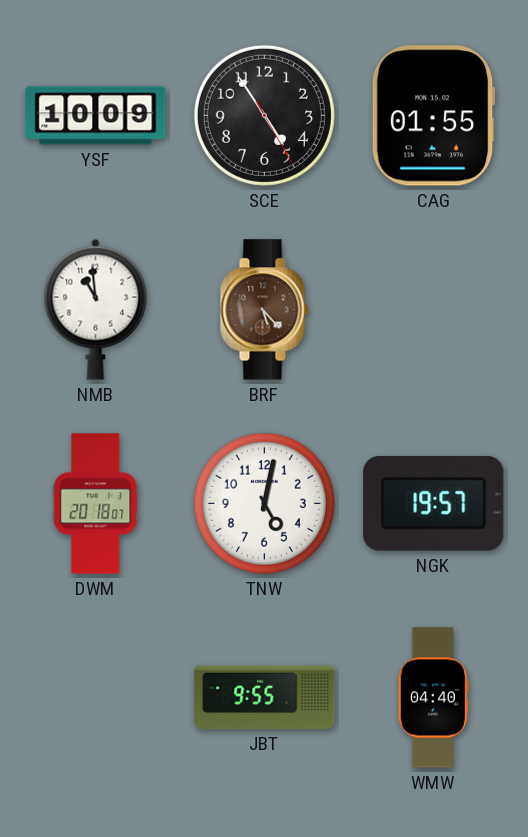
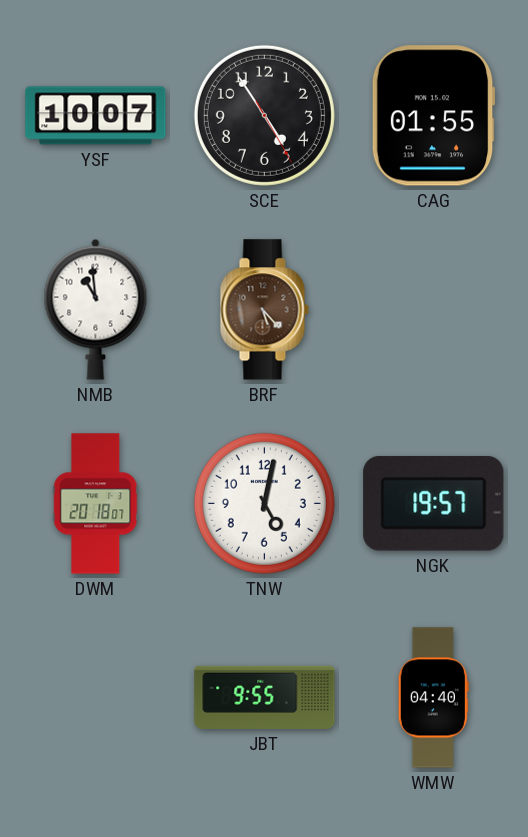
YSF: 10:09 -> 10:07 (96, 116)
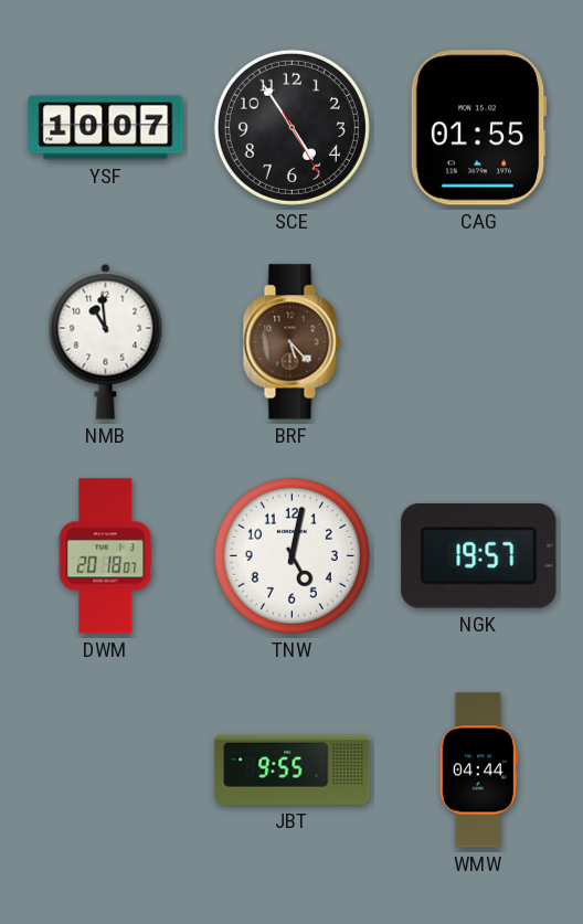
WMW: 04:40 -> 04:44 (478, 771)
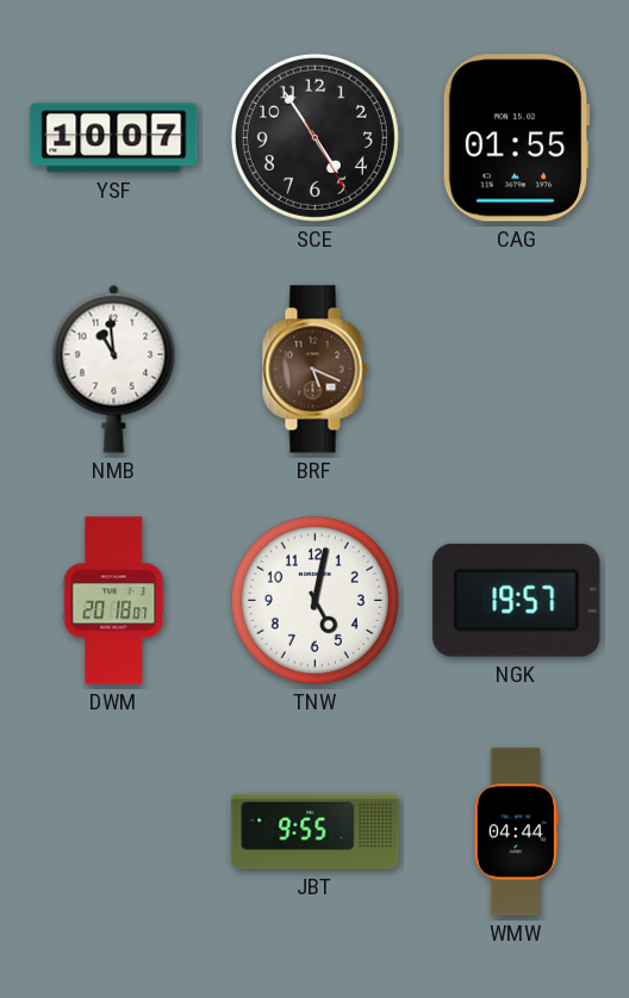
BRF: 5:23 -> 5:19 (314, 370)
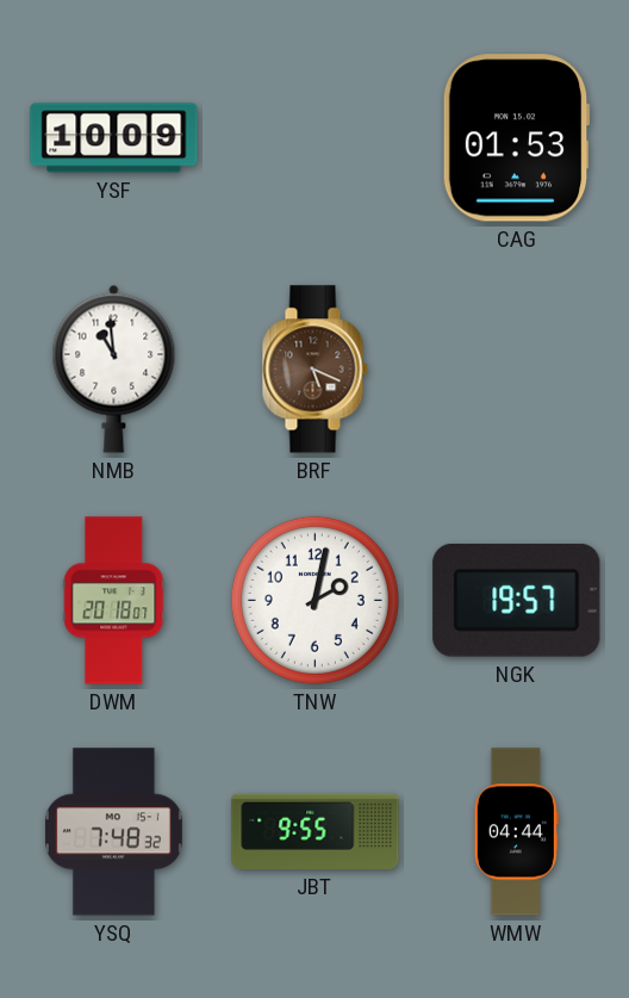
YSF: 10:07 -> 10:09 (114, 138)
SCE: 4:54 -> none (314, 137)
CAG: 01:55 -> 01:53 (516, 138)
TNW: 5:02 -> 2:02 (314, 600)
YSQ: none -> 7:48 (113, 832)
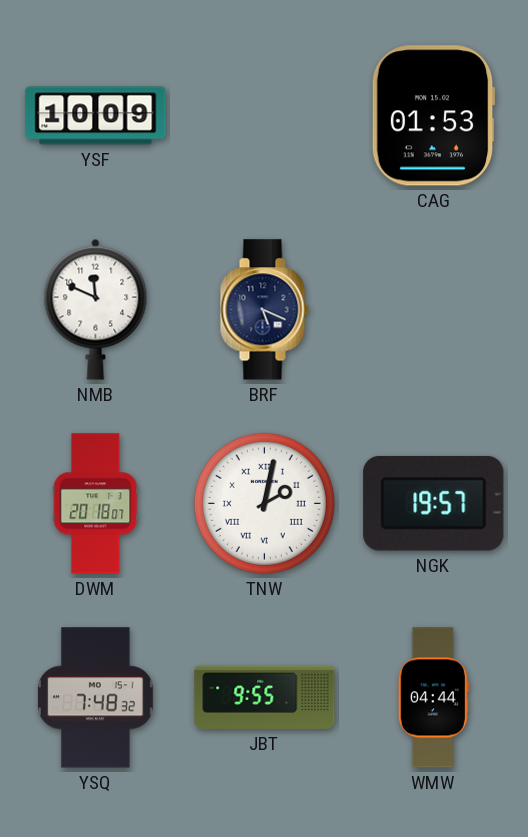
NMB: 10:59 -> 11:49 (96, 309)
BRF dial: brown -> navy (264, 310)
TNW numerals: Arabic -> Roman (264, 503)
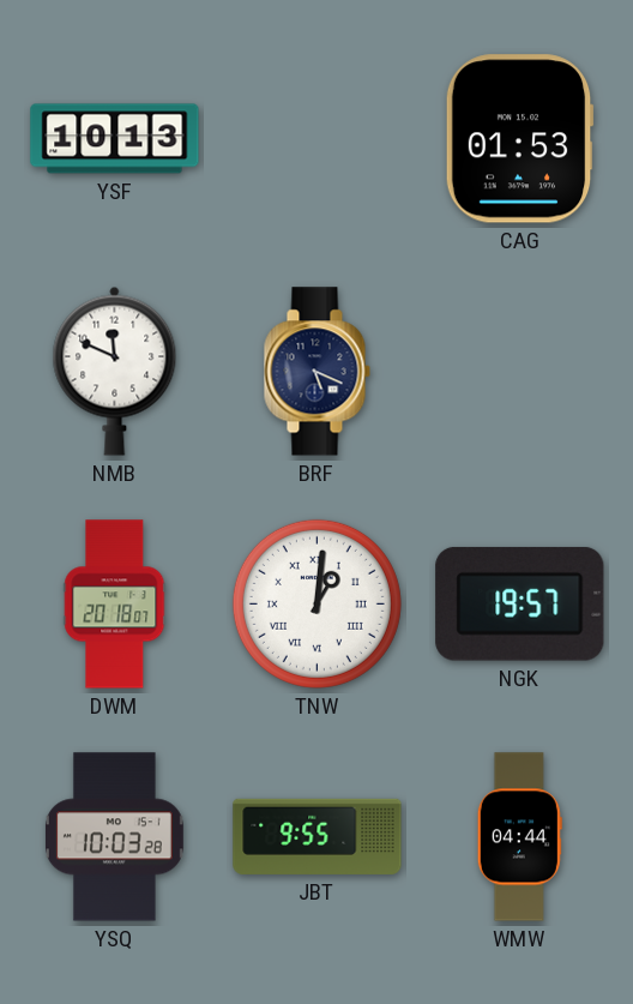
YSF: 10:09 -> 10:13 (115, 139)
TNW: 2:02 -> 1:01 (316, 603)
YSQ: 7:48 -> 10:03 (114, 837)
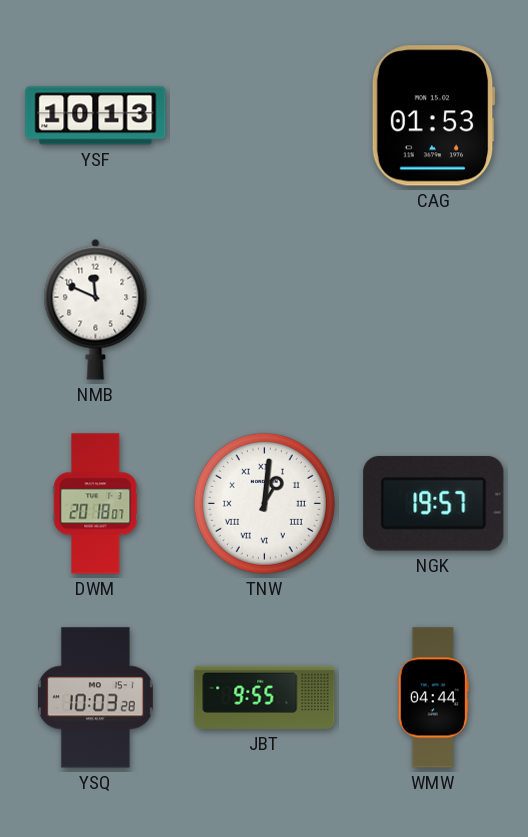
BRF: 5:19 -> none (316, 372)
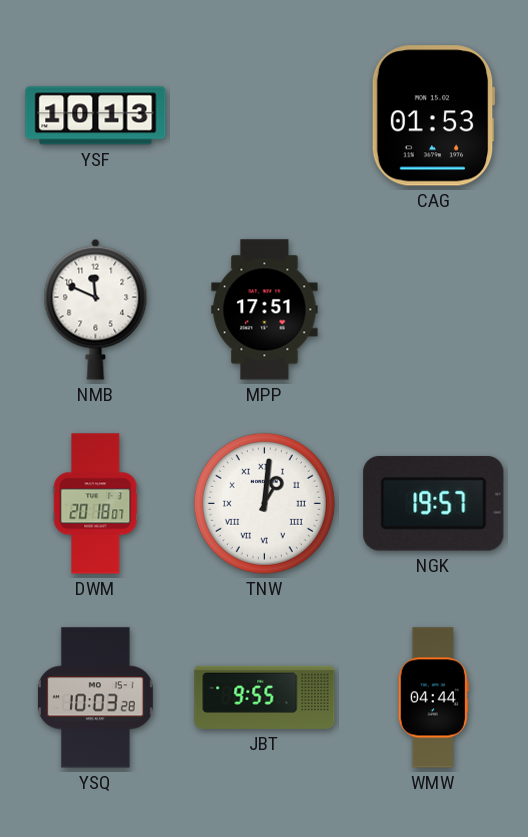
MPP: none -> 17:51 (265, 310)
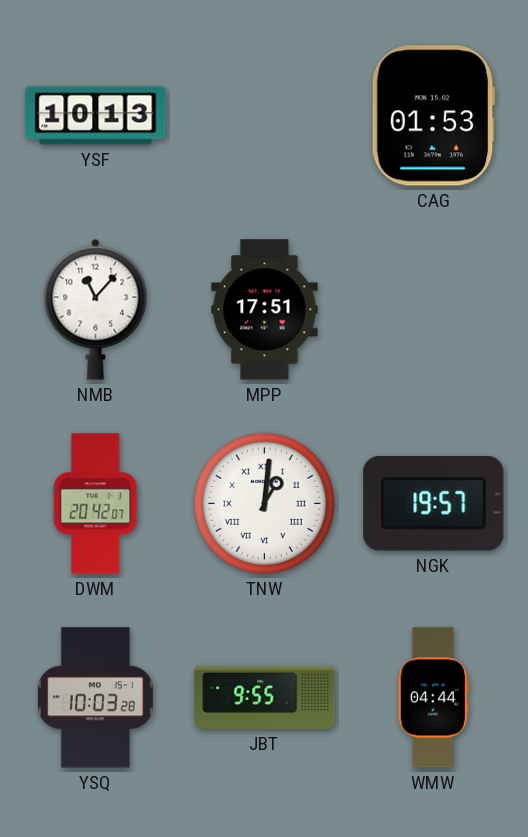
NMB: 11:49 -> 11:07 (96, 309)
DWM: 20:18 -> 20:42 (96, 504)
